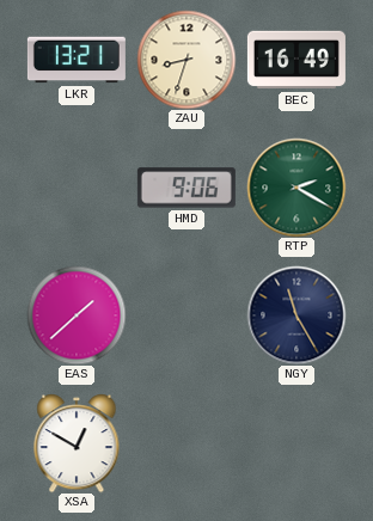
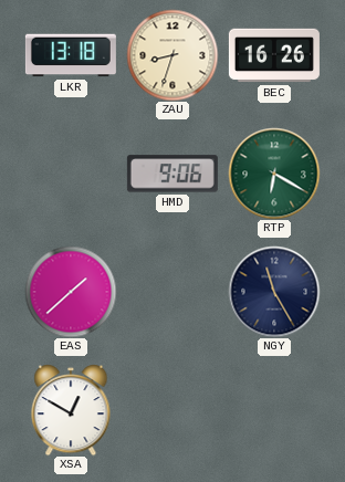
LKR: 13:21 -> 13:18 (71, 55)
BEC: 16:49 -> 16:26 (274, 55)
RTP: 2:20 -> 6:20 (274, 174)
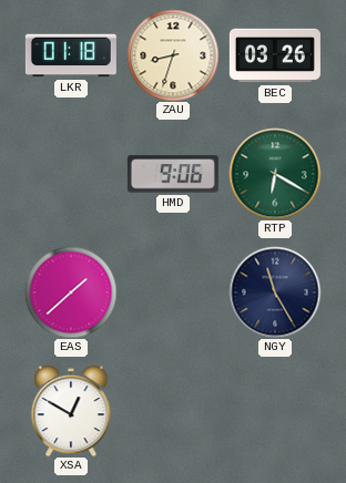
LKR: 13:18 -> 01:18 (71, 55)
BEC: 16:26 -> 03:26 (275, 55)
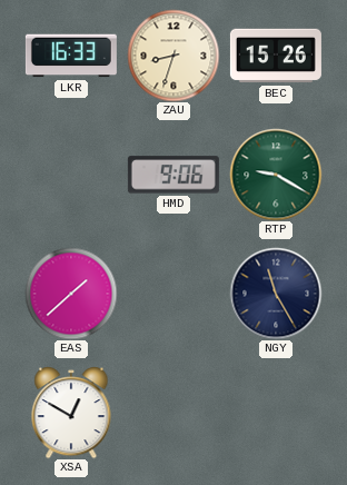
LKR: 01:18 -> 16:33 (71, 56)
BEC: 03:26 -> 15:26 (276, 56)
RTP: 6:20 -> 9:20 (276, 175)
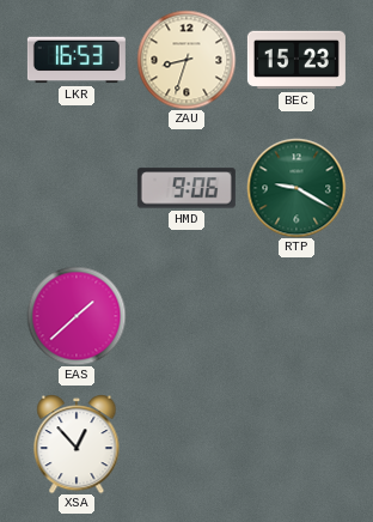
LKR: 16:33 -> 16:53 (77, 60)
BEC: 15:26 -> 15:23 (296, 60)
NGY: 11:25 -> none (276, 294)
XSA: 12:50 -> 12:53 (77, 444)
